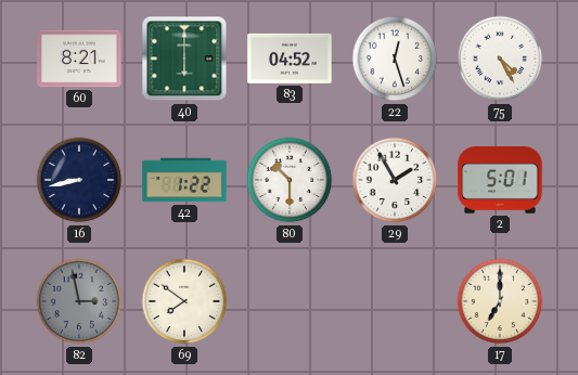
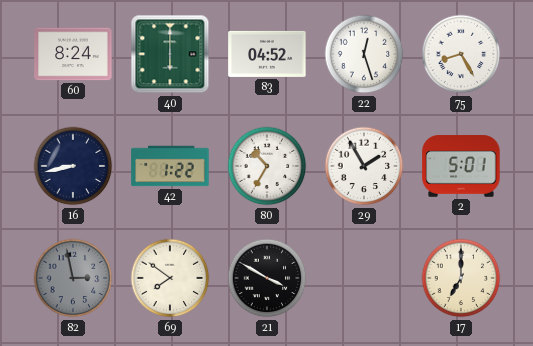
60: 8:21 -> 8:24 (73, 54)
75: 4:25 -> 8:25 (461, 54)
80: 10:30 -> 10:35 (267, 166)
21: none -> 3:50 (267, 278)
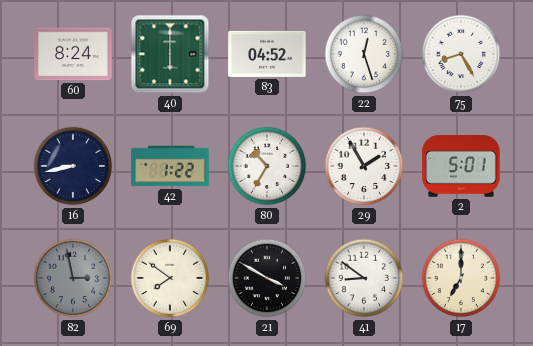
41: none -> 8:51 (364, 278)
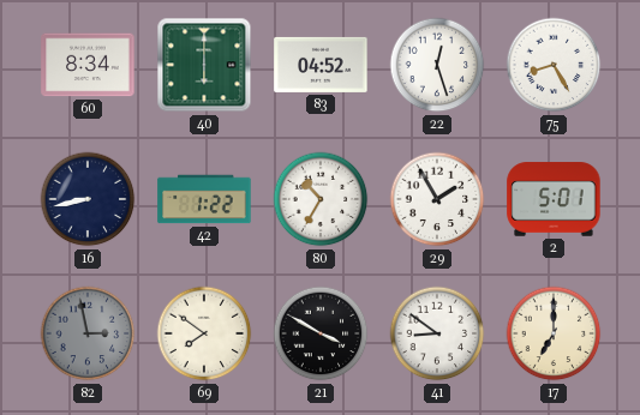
60: 8:24 -> 8:34 (88, 65)
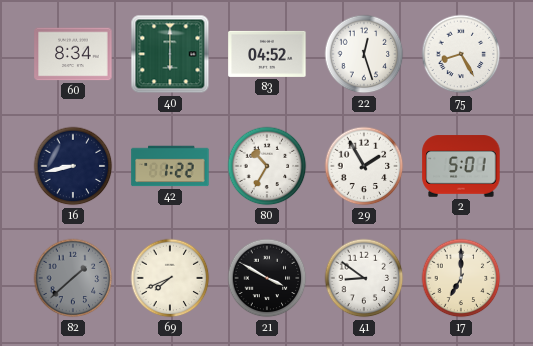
82: 2:58 -> 1:38 (73, 278)
69: 7:51 -> 7:41 (170, 278)
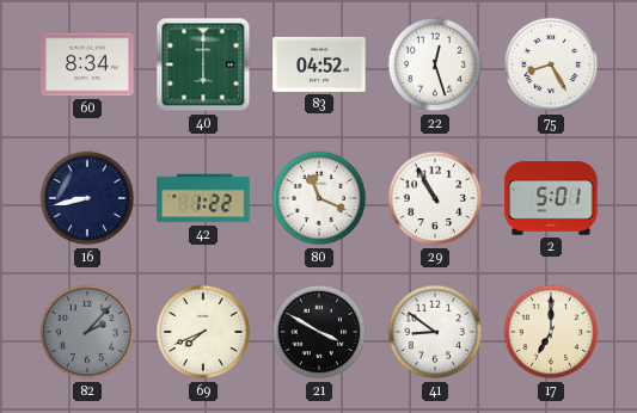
80: 10:35 -> 11:19 (319, 198)
29: 1:55 -> 10:55 (435, 198)
82: 1:38 -> 2:07 (87, 332)
